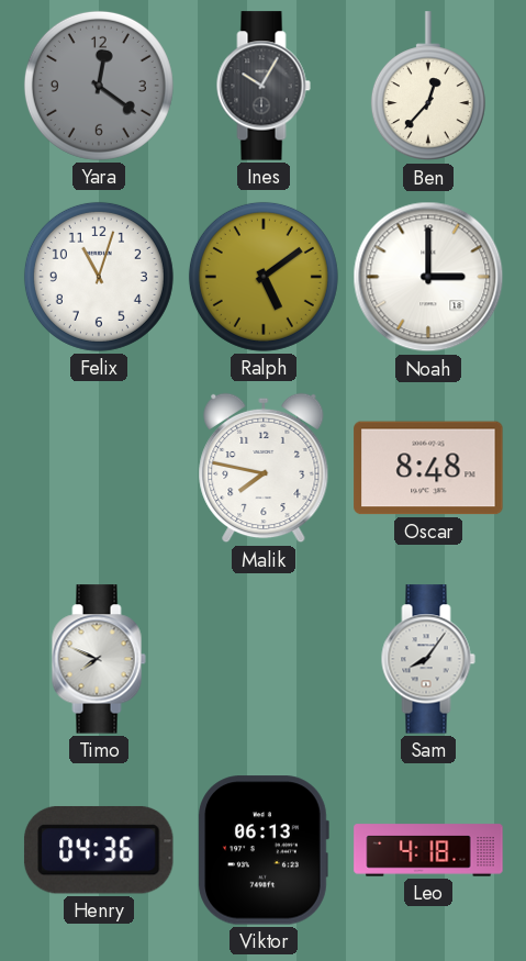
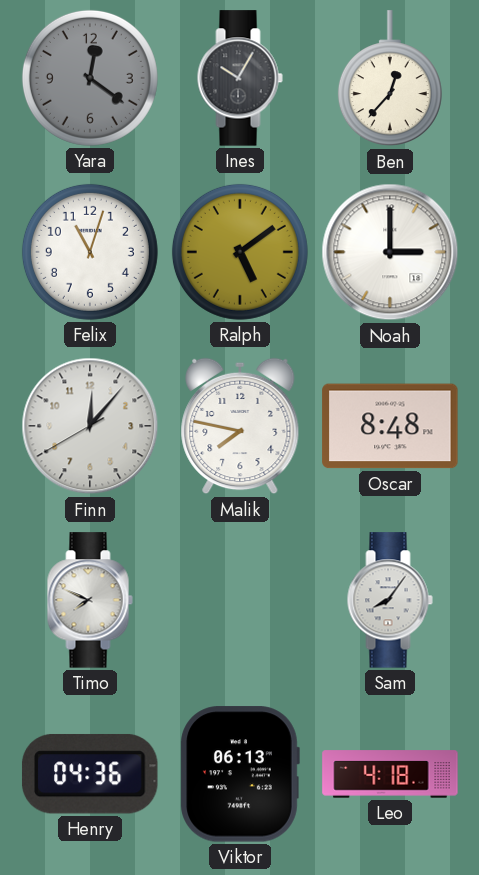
Finn: none -> 12:06 (90, 426)
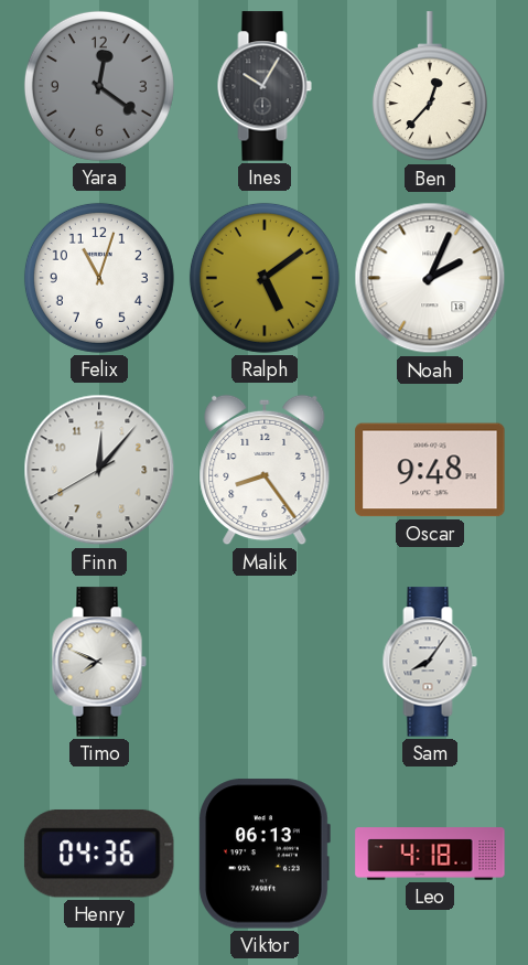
Noah: 3:00 -> 2:04 (430, 278)
Malik: 7:47 -> 8:24 (265, 470)
Oscar: 8:48 -> 9:48 (430, 470)
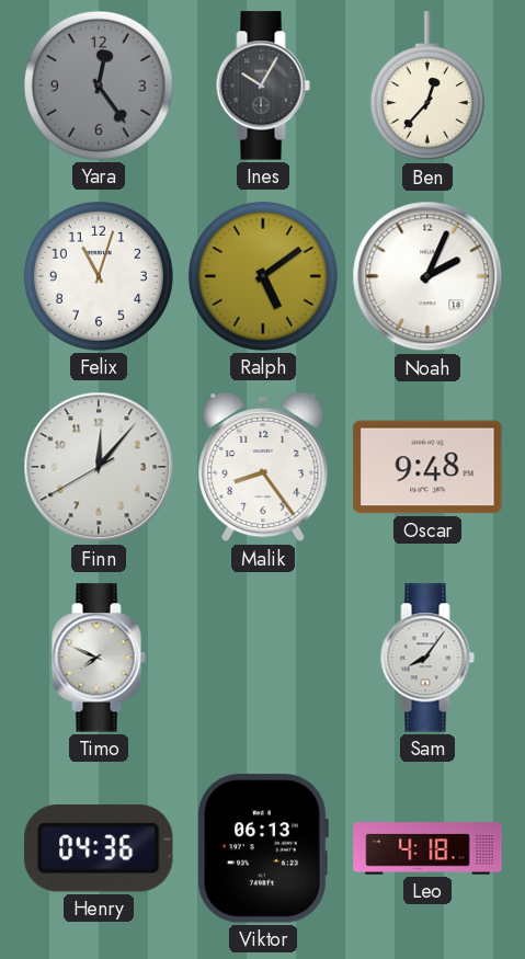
Yara: 12:21 -> 12:24 (99, 85)
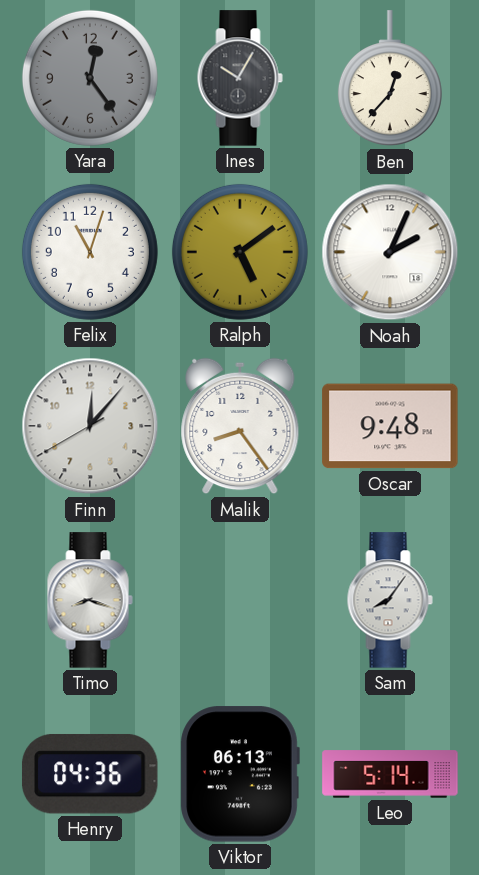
Timo: 7:49 -> 8:18 (90, 600)
Leo: 4:18 -> 5:14 (390, 774)
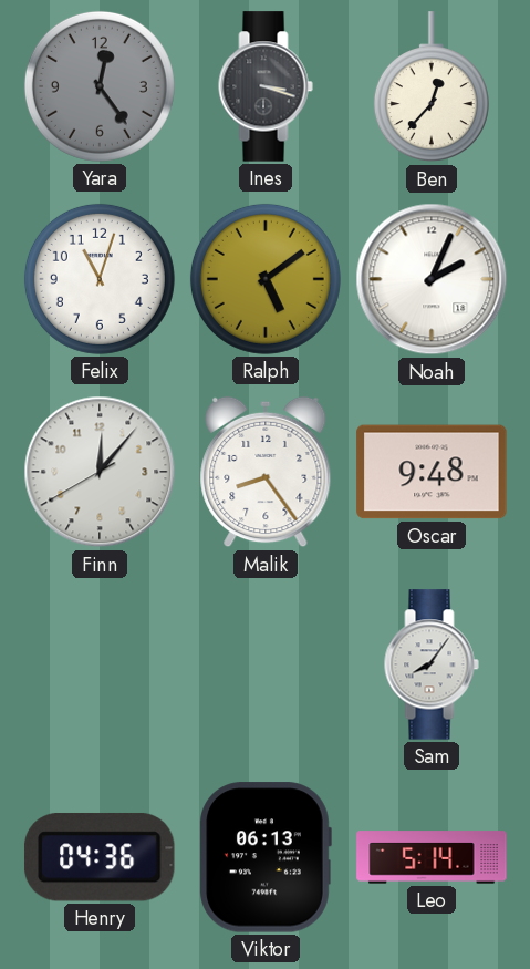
Ines: 10:05 -> 3:18 (266, 86)
Timo: 8:18 -> none (90, 600)
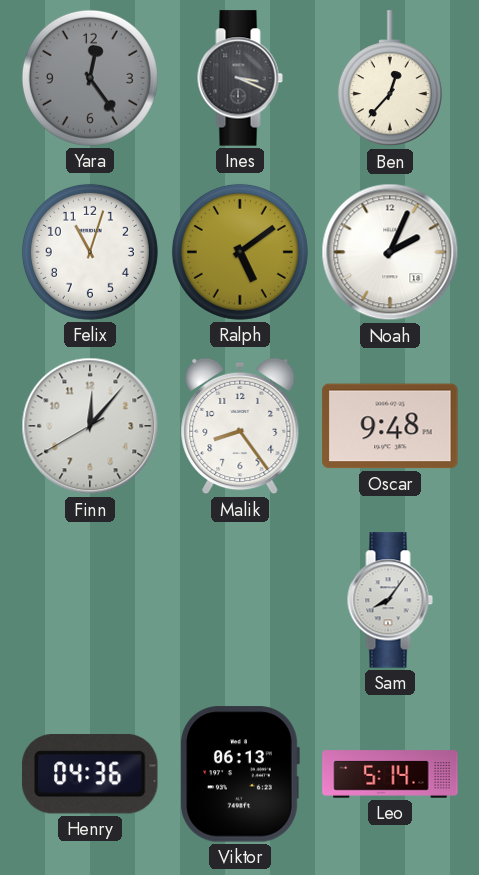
Ines: 3:18 -> 3:19 (240, 78)
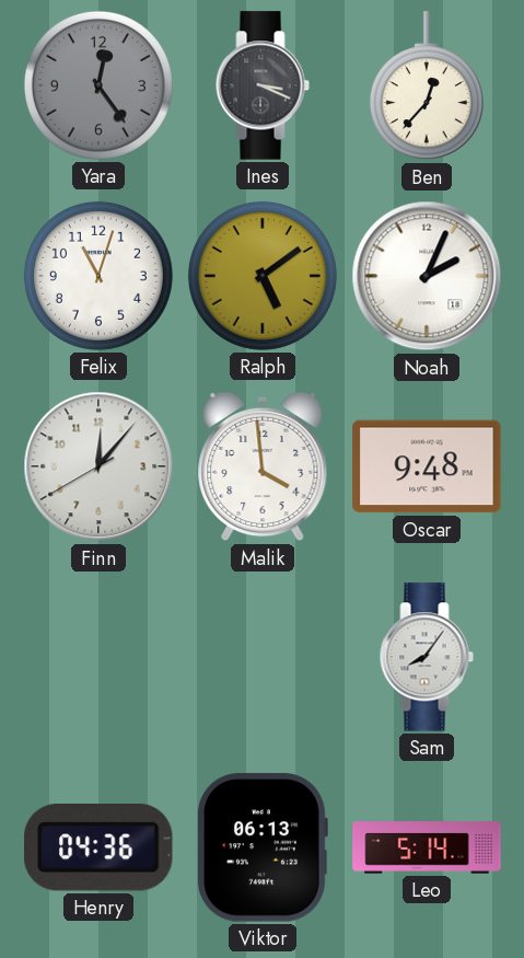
Malik: 8:24 -> 3:59 (263, 466)
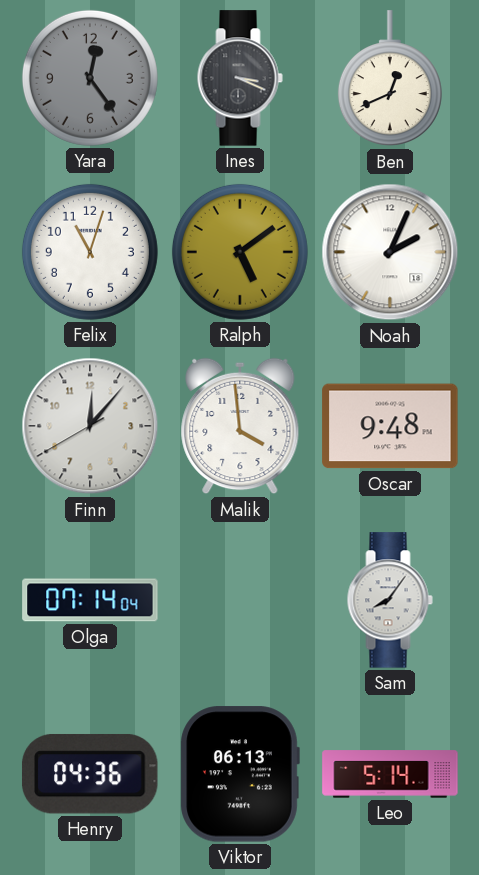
Ben: 12:37 -> 12:41 (390, 79)
Olga: none -> 07:14 (90, 600)
